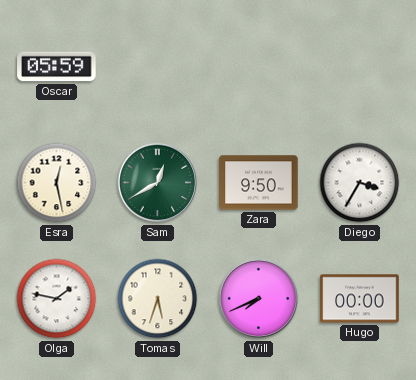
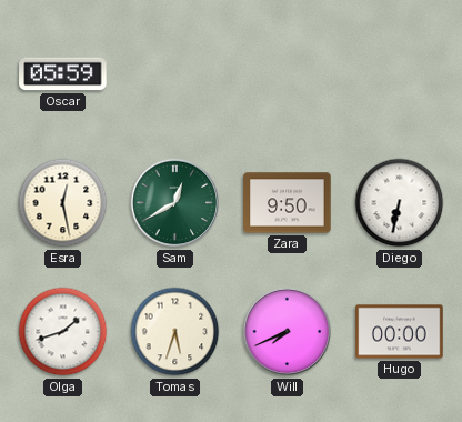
Diego: 3:35 -> 6:32 (400, 203)
Olga: 1:47 -> 1:42 (63, 332)
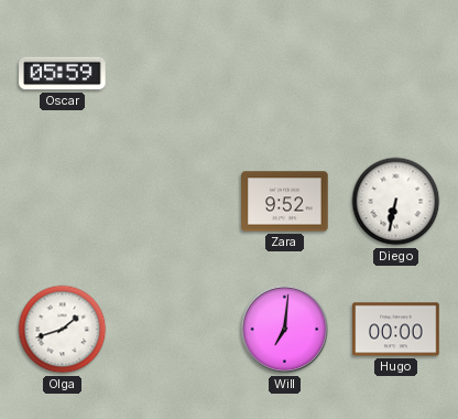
Esra: 12:28 -> none (63, 203)
Sam: 12:40 -> none (175, 203)
Zara: 9:50 -> 9:52 (285, 202)
Tomas: 5:33 -> none (175, 332)
Will: 7:41 -> 7:01 (285, 330)
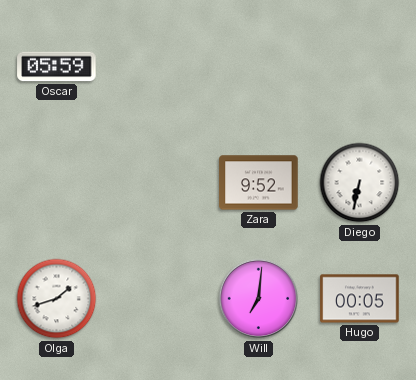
Hugo: 00:00 -> 00:05 (360, 299)
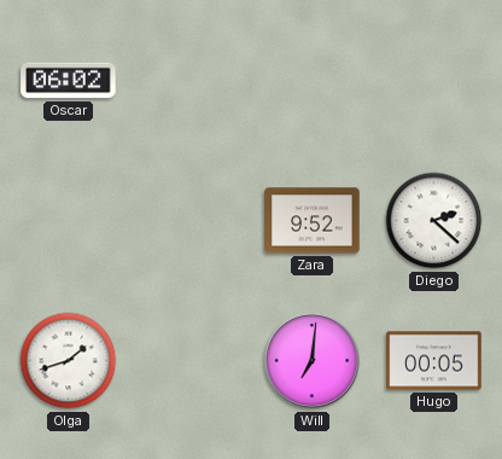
Oscar: 05:59 -> 06:02 (69, 81)
Diego: 6:32 -> 2:22 (434, 221)
